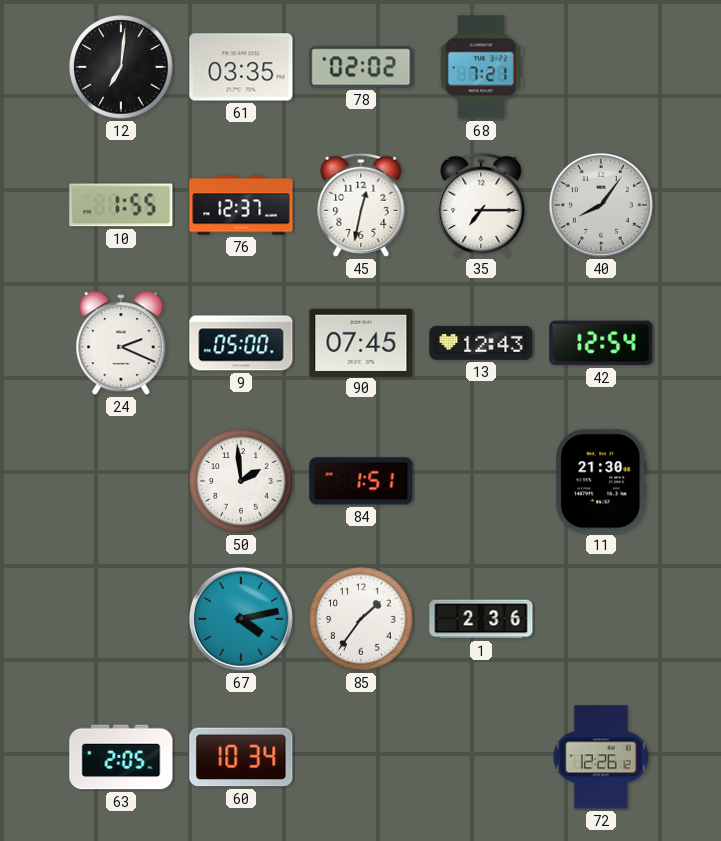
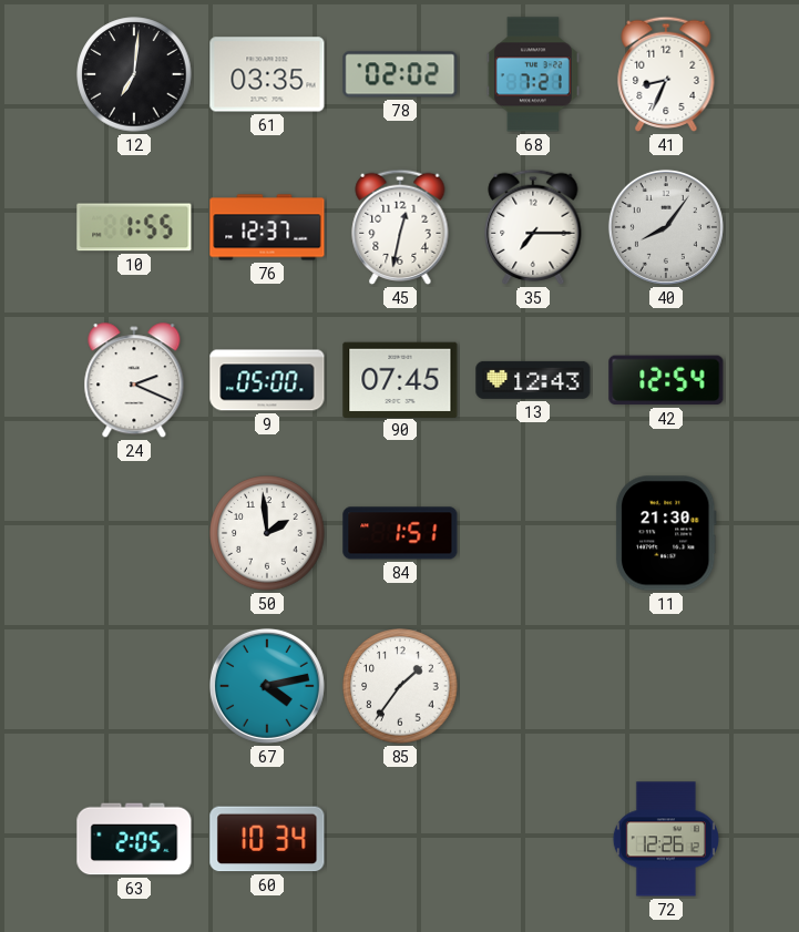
41: none -> 8:34 (666, 74)
1: 2:36 -> none (481, 619)
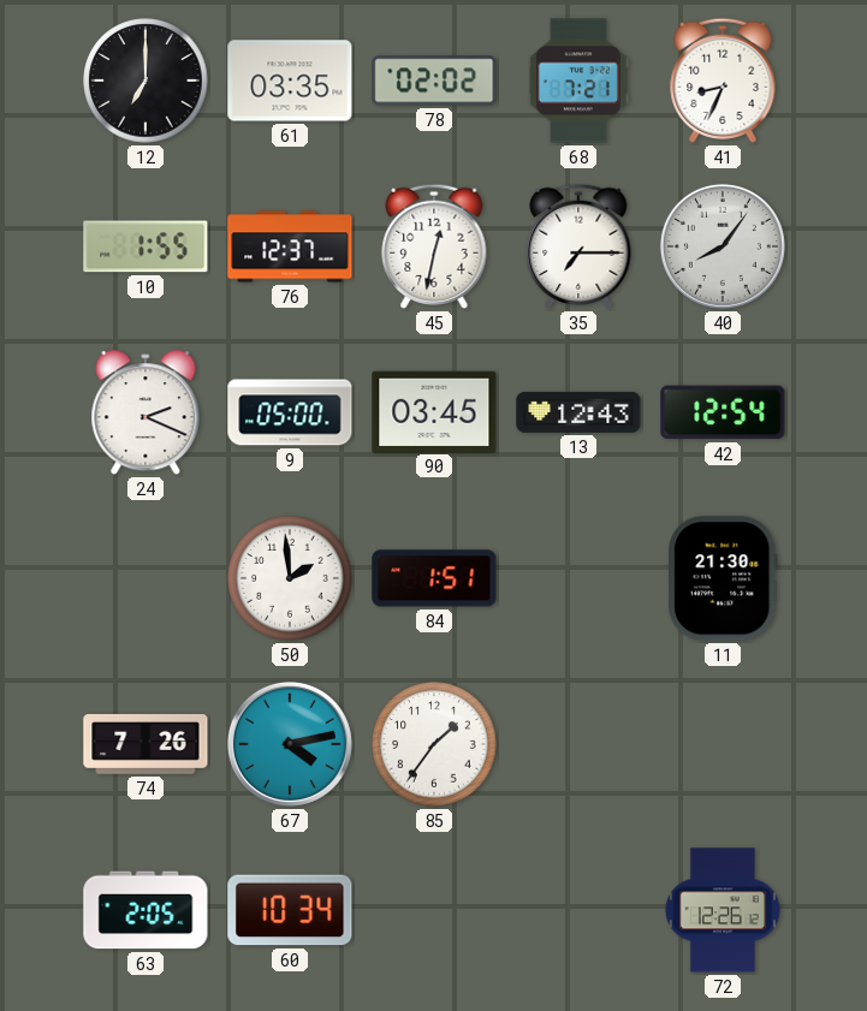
12: 7:01 -> 7:00 (146, 81)
90: 07:45 -> 03:45 (434, 411)
74: none -> 7:26 (146, 745)
